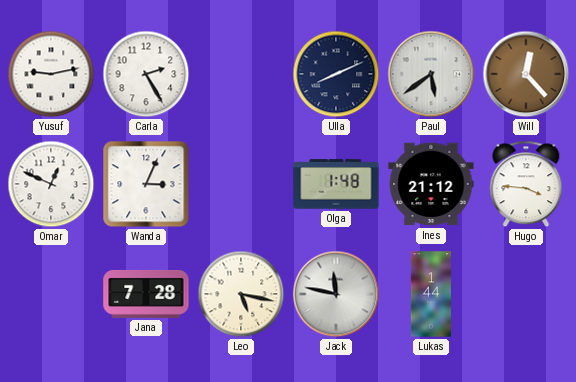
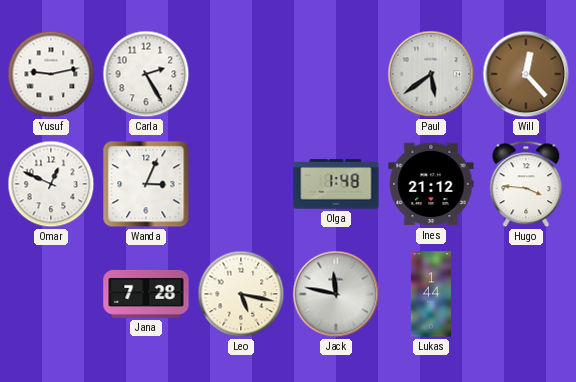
Ulla: 8:11 -> none (336, 74)
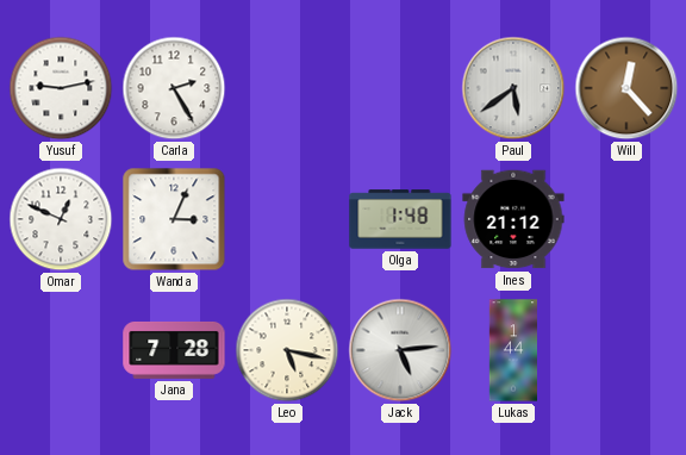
Hugo: 3:46 -> none (526, 184)
Jack: 11:47 -> 5:14 (400, 350)
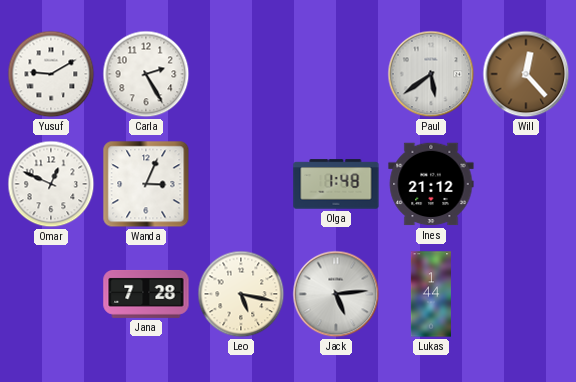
Yusuf: 9:13 -> 9:10 (51, 74)
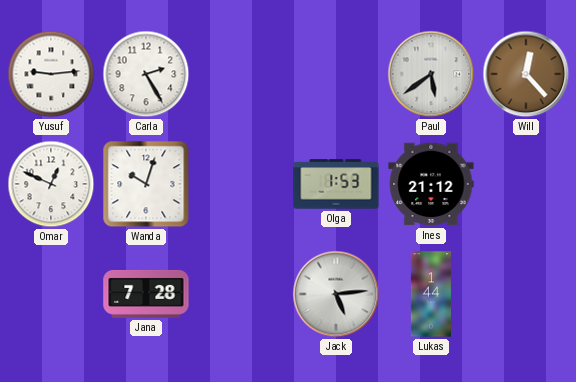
Yusuf: 9:10 -> 9:14 (51, 74)
Wanda: 3:04 -> 10:03 (146, 184)
Olga: 1:48 -> 1:53 (336, 184)
Leo: 5:17 -> none (241, 294)
